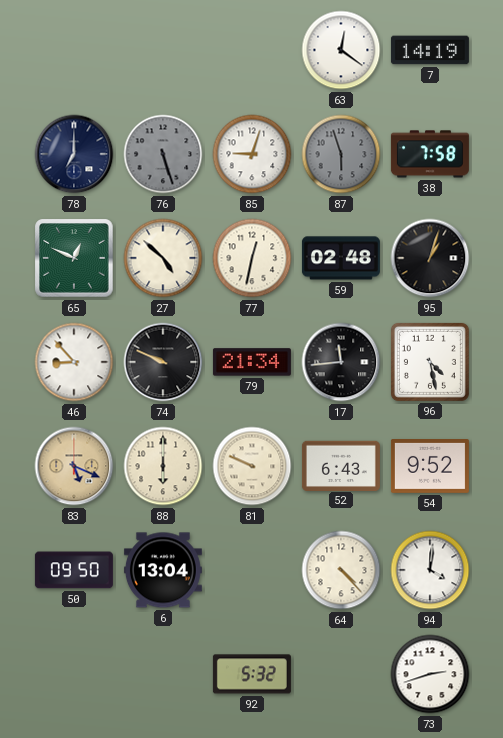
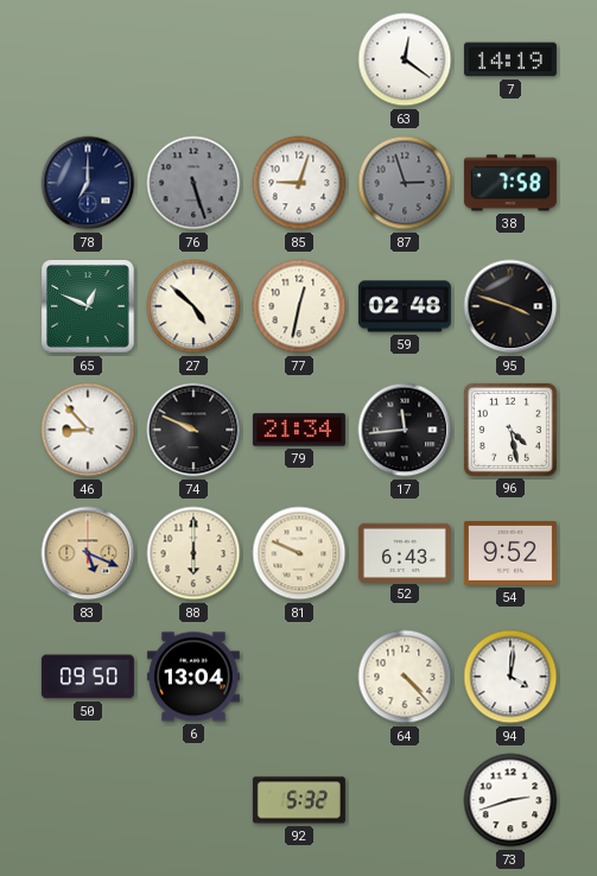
87: 5:57 -> 2:57 (405, 183)
95: 1:03 -> 3:48 (510, 306)
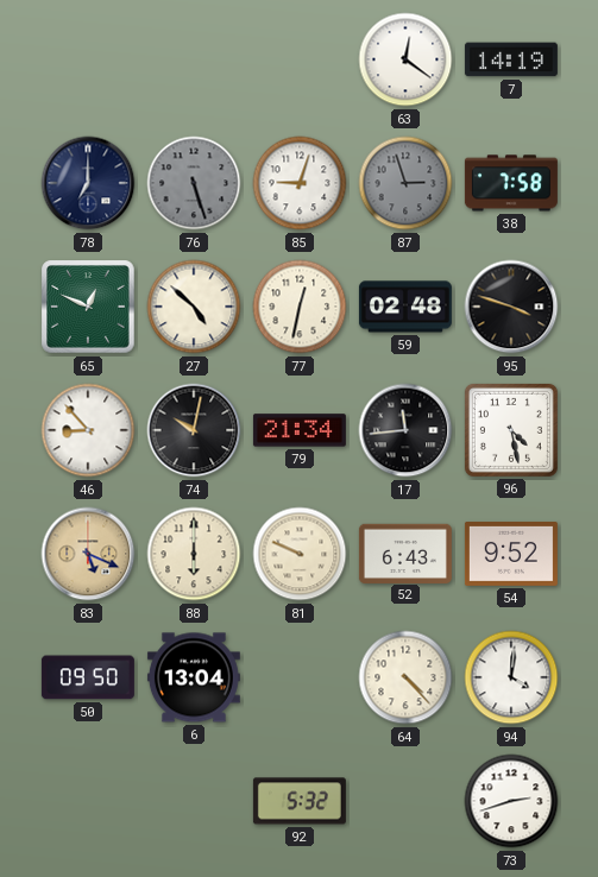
74: 9:49 -> 10:02 (194, 430)
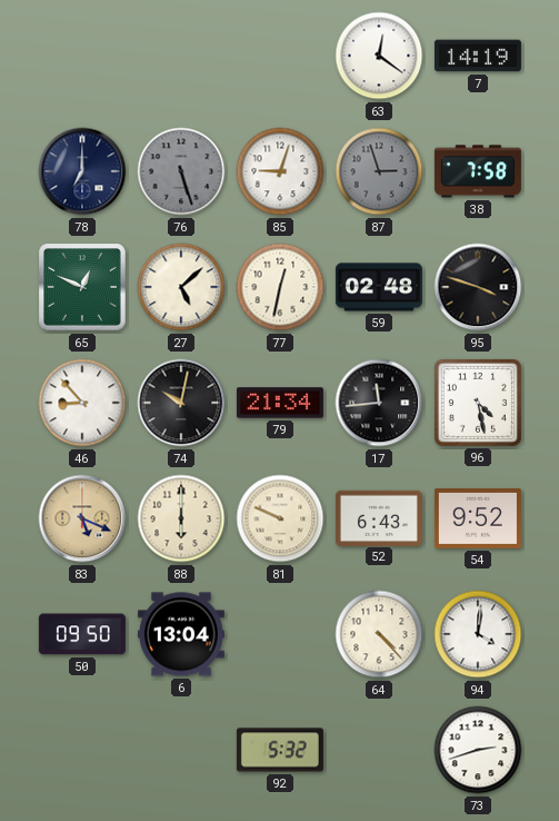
27: 4:52 -> 5:08 (181, 287)
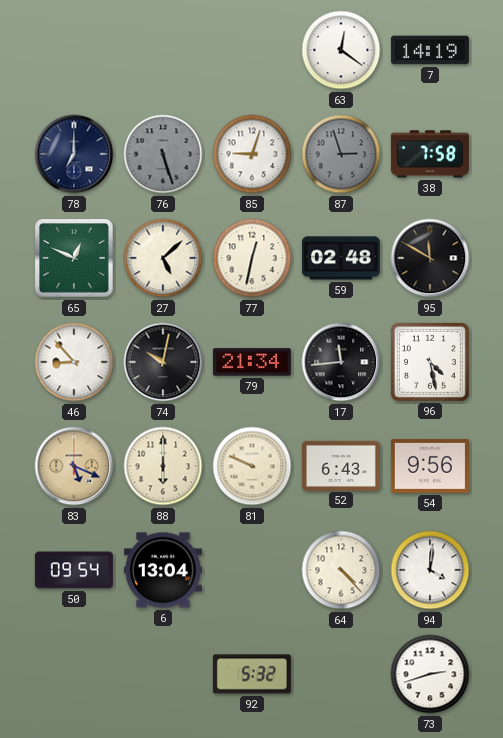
95: 3:48 -> 11:50 (430, 258)
54: 9:52 -> 9:56 (430, 467)
50: 09:50 -> 09:54 (74, 570)
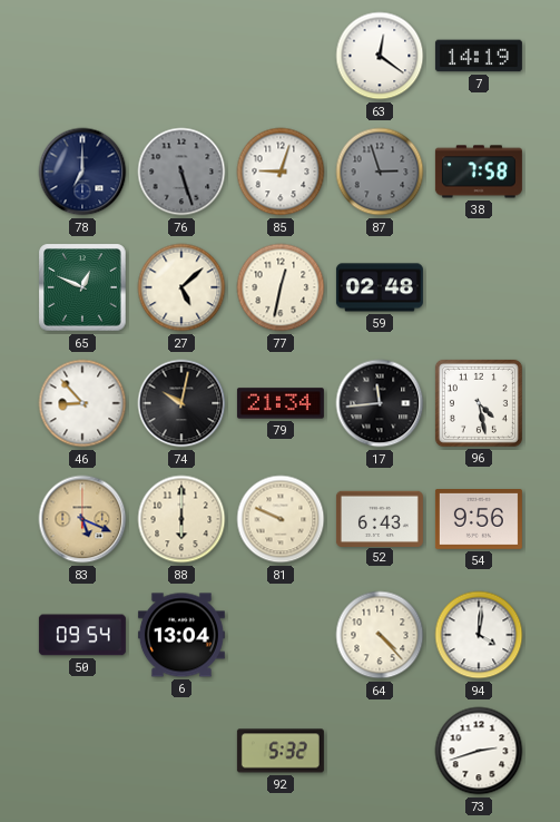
95: 11:50 -> none (430, 258)
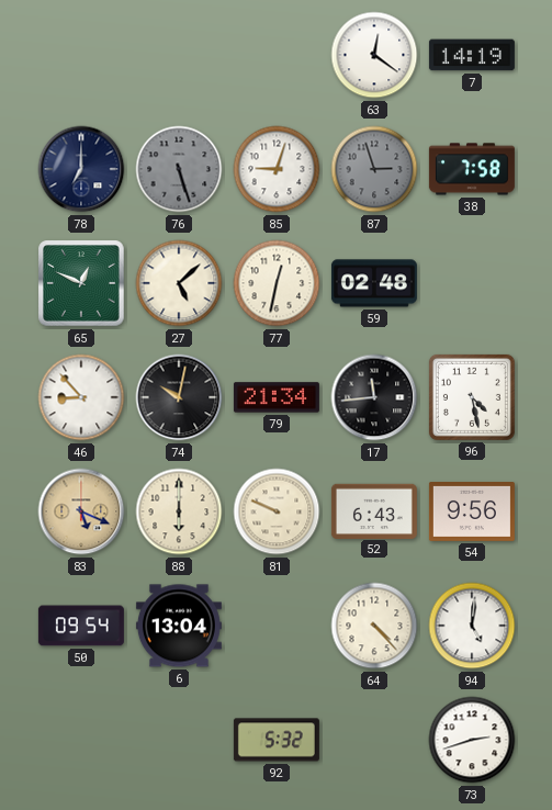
94: 4:01 -> 5:01 (472, 626)
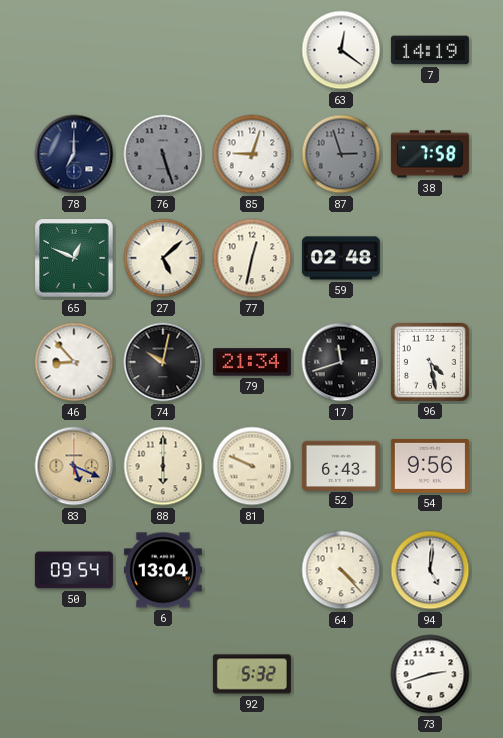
17: 11:44 -> 11:42 (341, 362)
